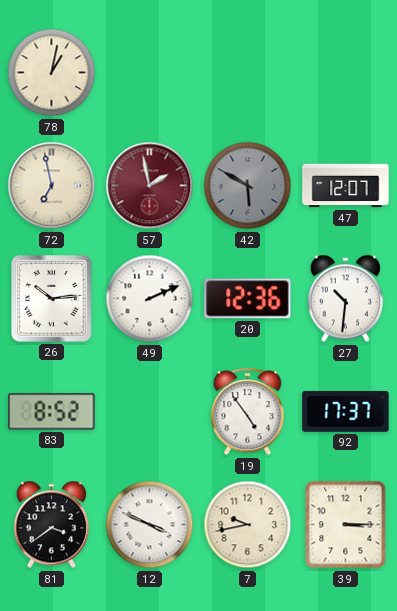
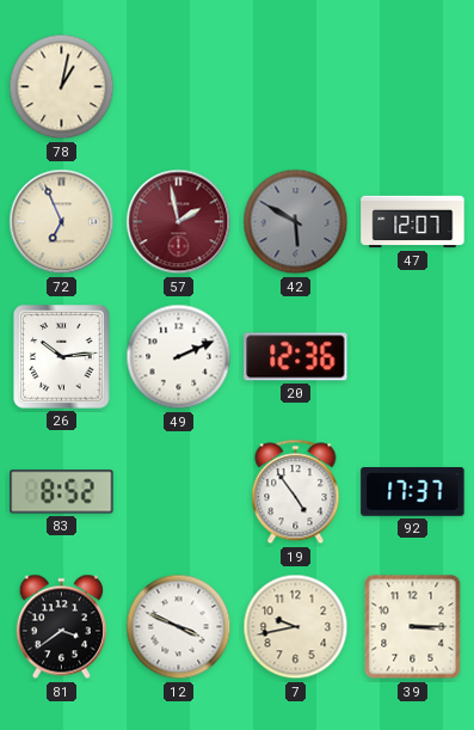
72: 6:58 -> 6:56 (62, 222)
27: 10:31 -> none (345, 299)
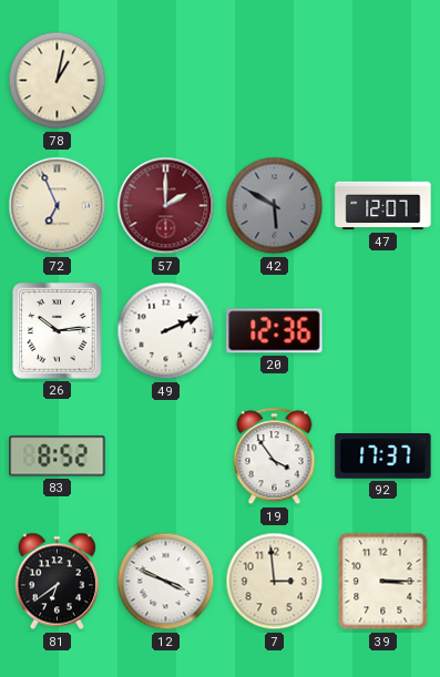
57: 1:58 -> 2:00 (166, 206)
19: 4:54 -> 3:54 (275, 457)
81: 3:39 -> 6:39 (57, 582)
7: 9:43 -> 2:59 (275, 582)
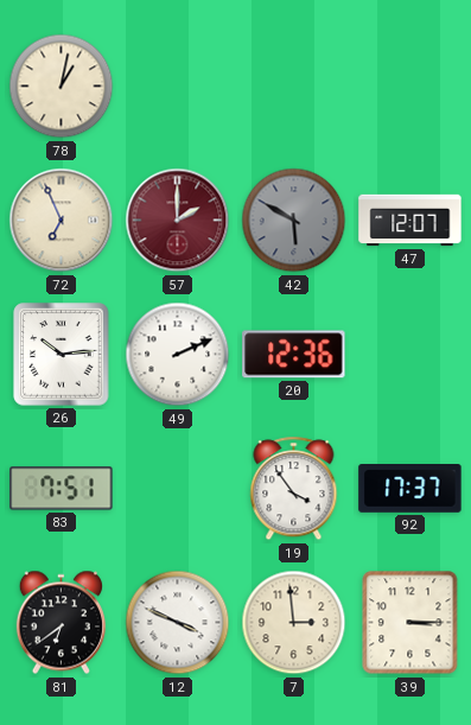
83: 8:52 -> 7:51 (62, 489)
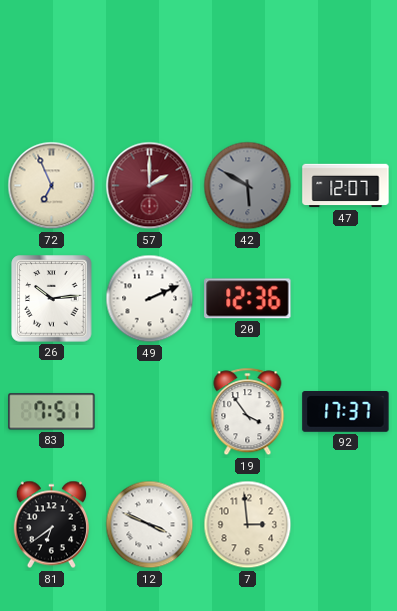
78: 1:02 -> none (62, 87)
39: 3:15 -> none (410, 623)
